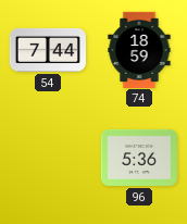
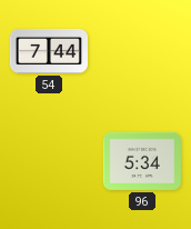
74: 18:59 -> none (139, 49)
96: 5:36 -> 5:34 (142, 161)
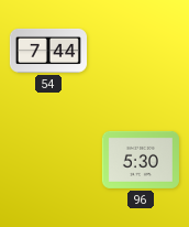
96: 5:34 -> 5:30 (141, 160)
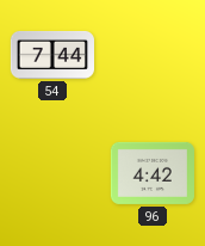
96: 5:30 -> 4:42 (153, 173)
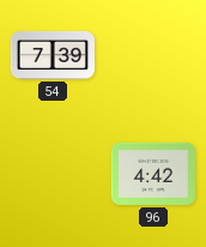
54: 7:44 -> 7:39 (51, 55)
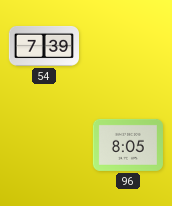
96: 4:42 -> 8:05 (128, 145)
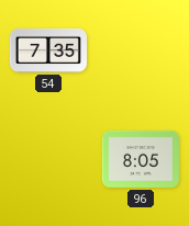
54: 7:39 -> 7:35 (47, 50)
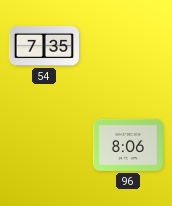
96: 8:05 -> 8:06 (128, 145)
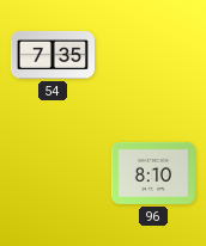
96: 8:06 -> 8:10 (153, 173)
